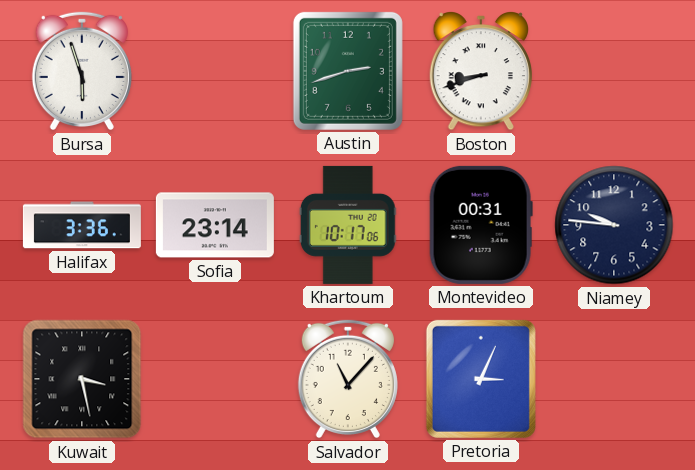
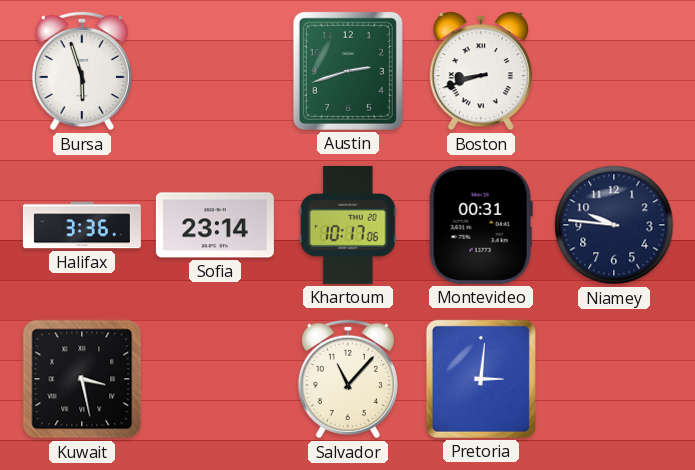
Pretoria: 3:04 -> 3:01 (481, 379)
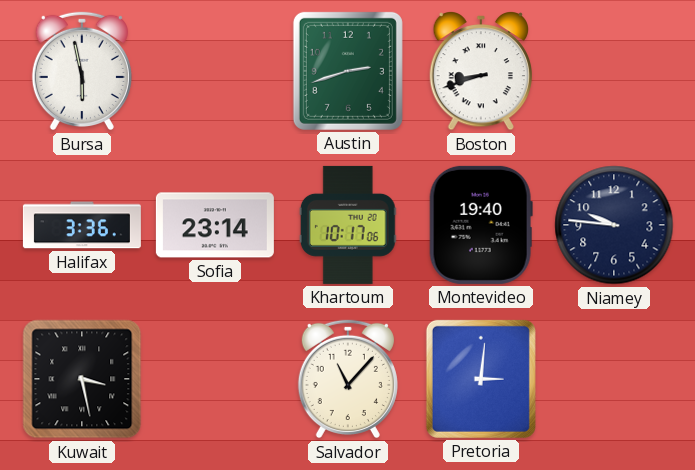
Bursa: 5:57 -> 5:58 (82, 71)
Montevideo: 00:31 -> 19:40 (481, 225)
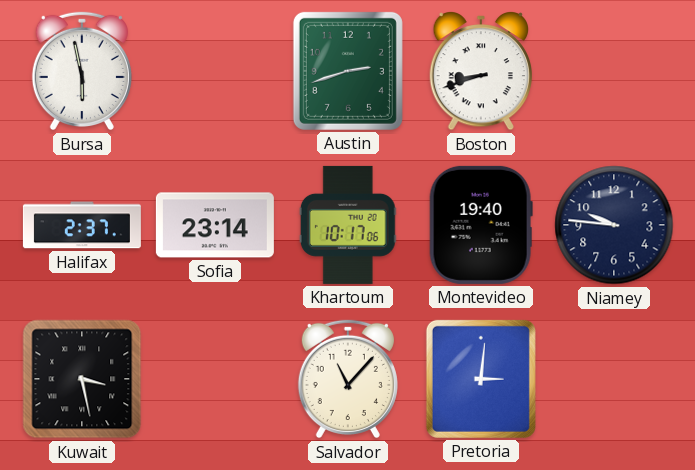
Halifax: 3:36 -> 2:37 (82, 225)
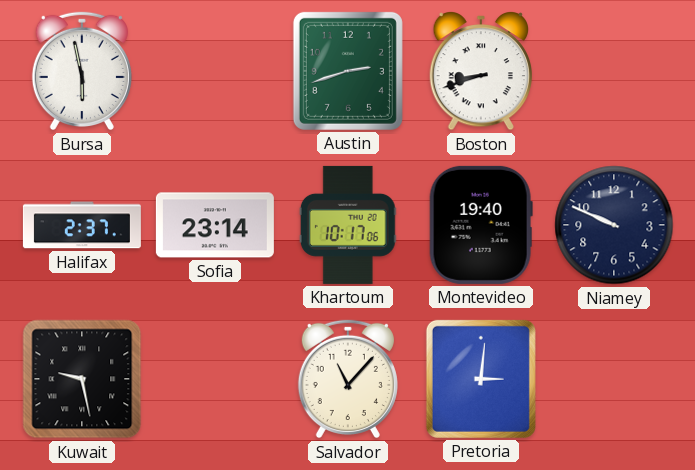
Niamey: 9:46 -> 9:49 (614, 225)
Kuwait: 3:28 -> 9:28 (82, 379)
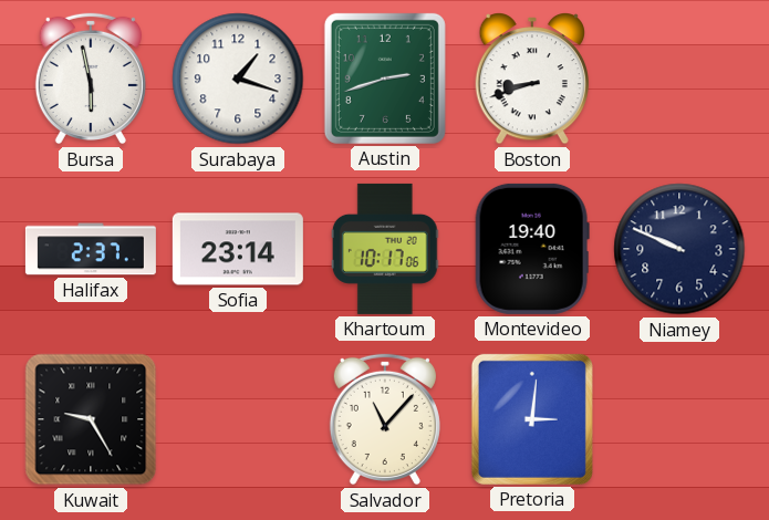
Surabaya: none -> 1:18 (238, 79)
Kuwait: 9:28 -> 9:25 (91, 419)
